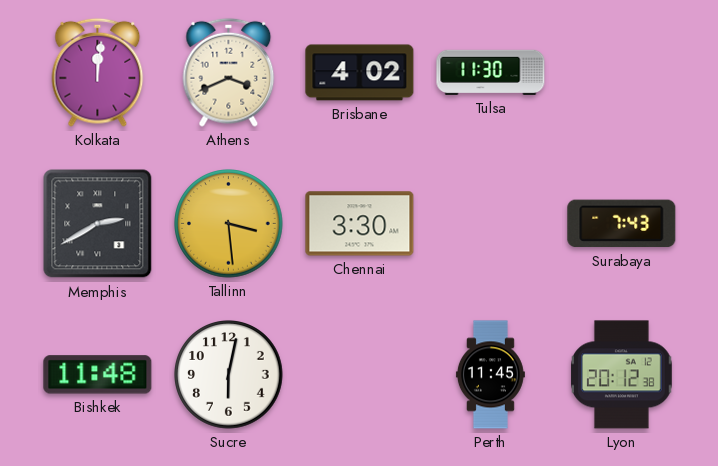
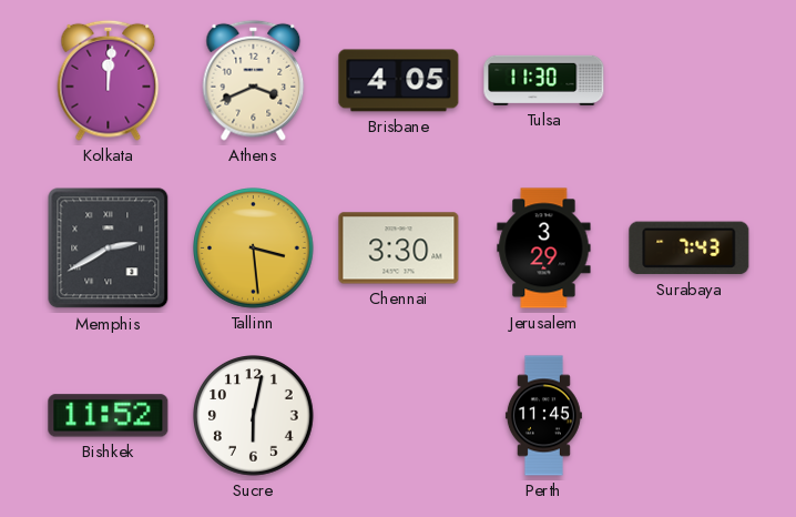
Brisbane: 4:02 -> 4:05 (399, 81)
Jerusalem: none -> 3:29 (544, 249)
Bishkek: 11:48 -> 11:52 (109, 416)
Lyon: 20:12 -> none (622, 375)
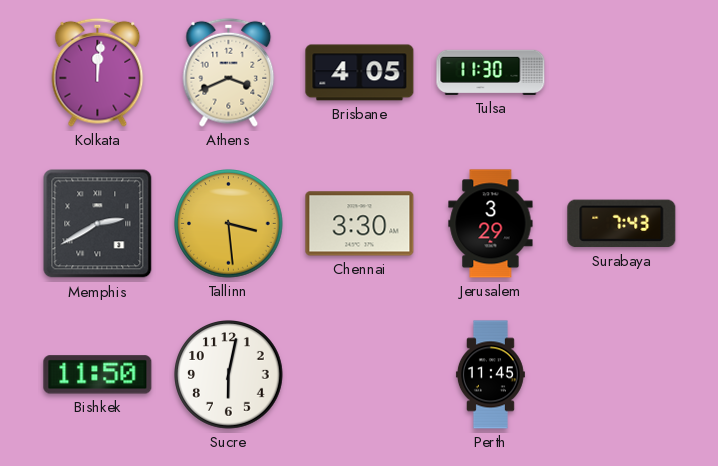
Bishkek: 11:52 -> 11:50 (98, 375)
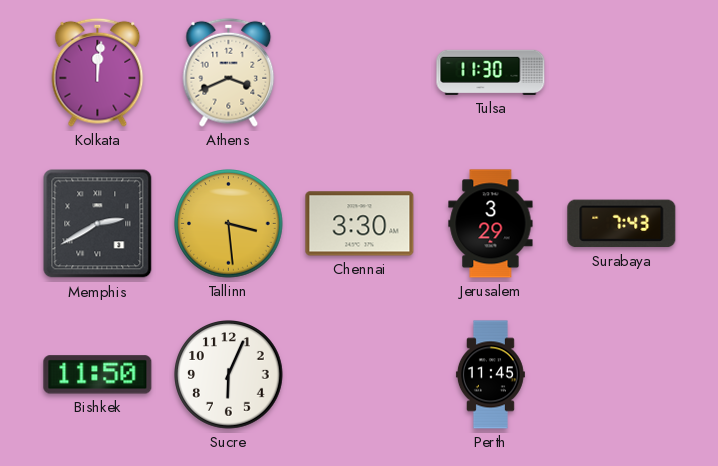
Brisbane: 4:05 -> none (360, 73)
Sucre: 6:02 -> 6:04 (229, 375)
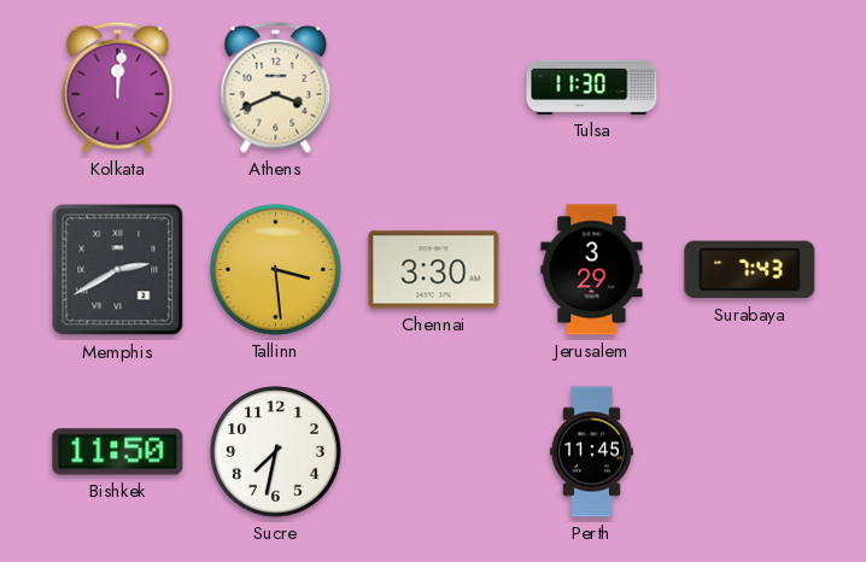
Sucre: 6:04 -> 7:32 (276, 452)
